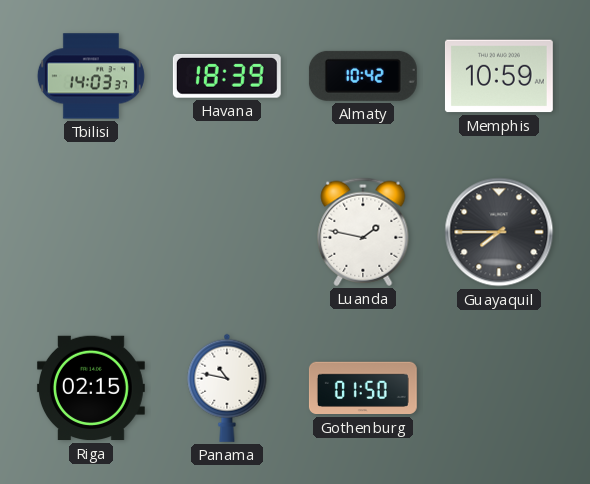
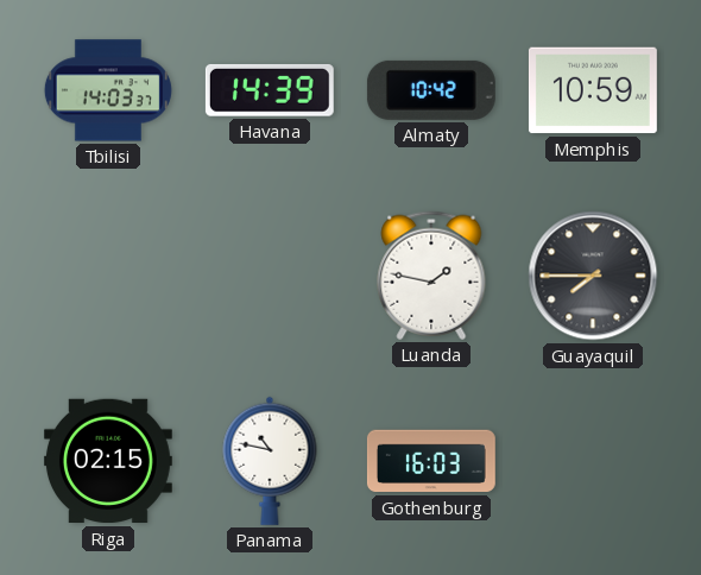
Havana: 18:39 -> 14:39 (270, 90)
Gothenburg: 01:50 -> 16:03 (431, 461)
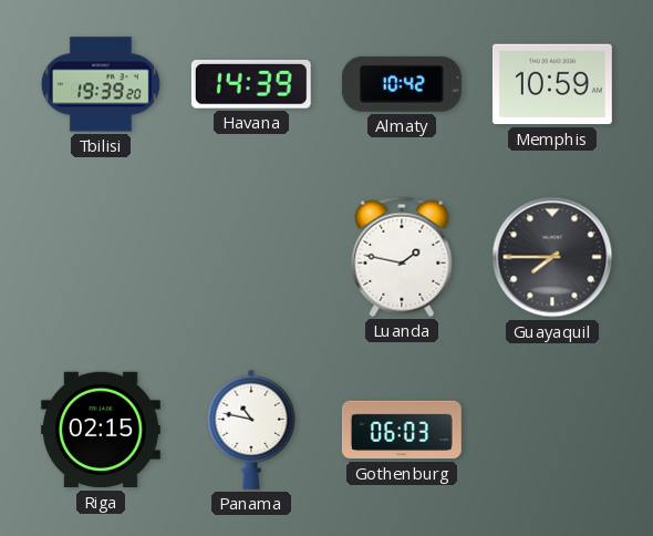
Tbilisi: 14:03 -> 19:39 (101, 84)
Gothenburg: 16:03 -> 06:03 (402, 430)
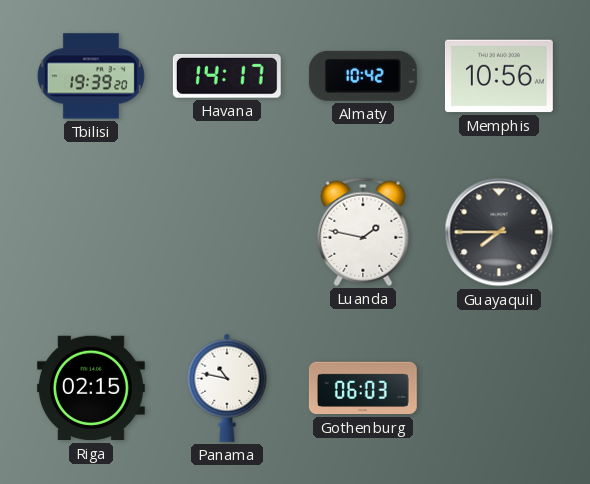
Havana: 14:39 -> 14:17 (227, 76)
Memphis: 10:59 -> 10:56 (499, 76)
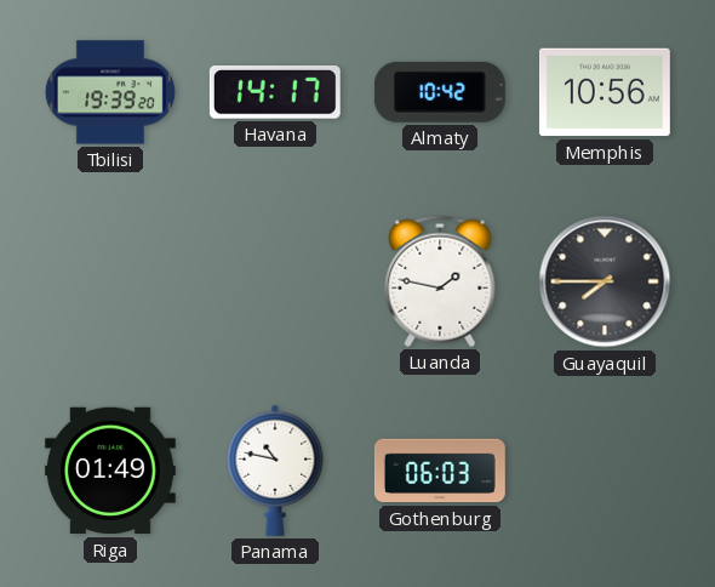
Riga: 02:15 -> 01:49 (110, 471)
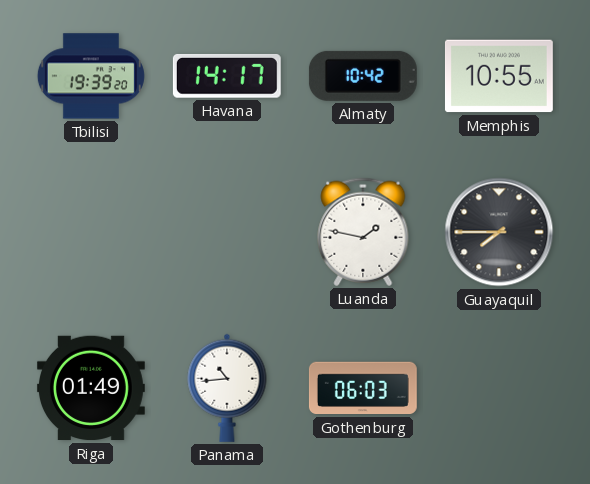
Memphis: 10:56 -> 10:55 (499, 76)
Panama: 10:47 -> 10:44 (227, 388)
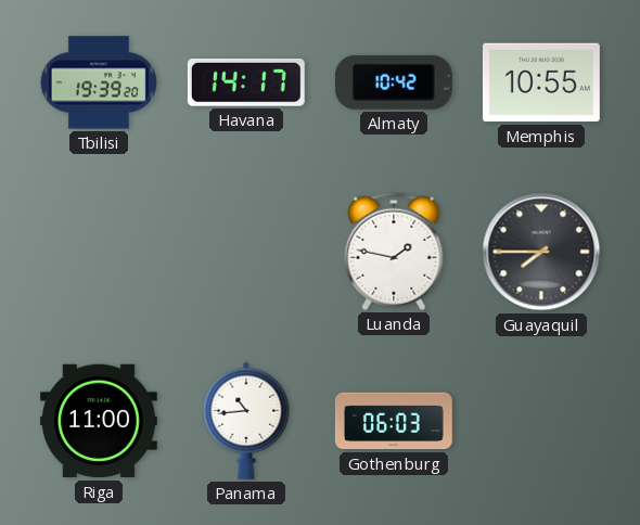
Riga: 01:49 -> 11:00 (99, 421)
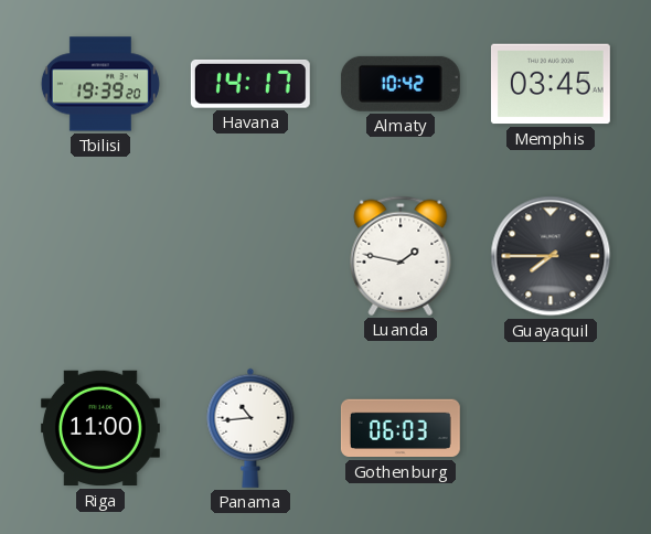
Memphis: 10:55 -> 03:45 (551, 84)
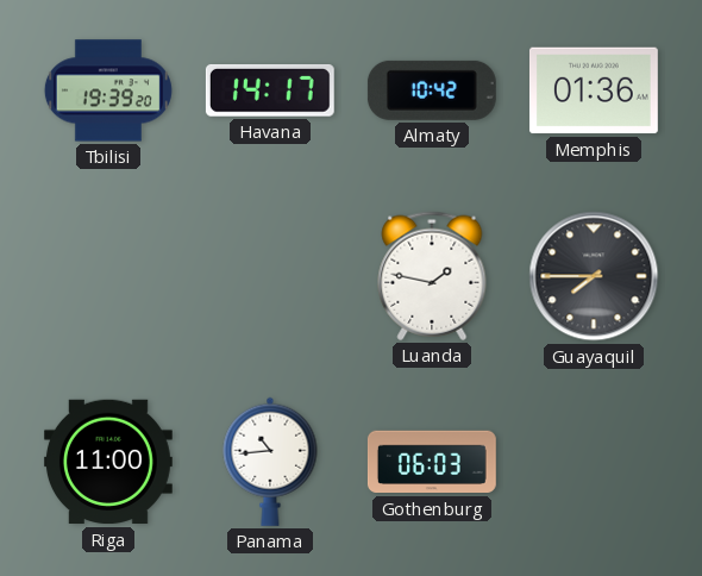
Memphis: 03:45 -> 01:36 (594, 90)
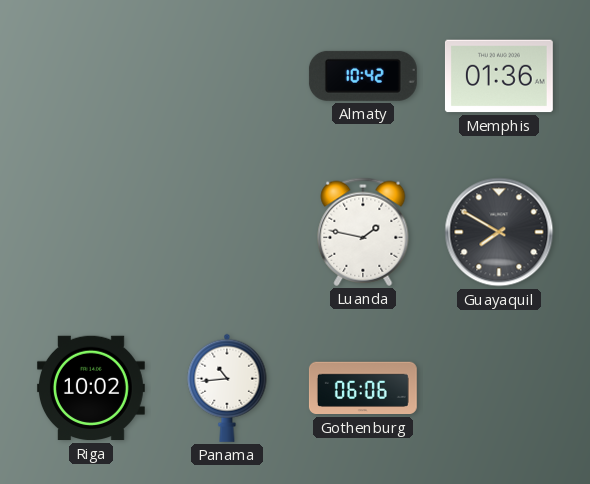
Tbilisi: 19:39 -> none (108, 90)
Havana: 14:17 -> none (270, 90)
Guayaquil: 7:45 -> 7:50 (499, 232)
Riga: 11:00 -> 10:02 (91, 388)
Gothenburg: 06:03 -> 06:06 (363, 388)
